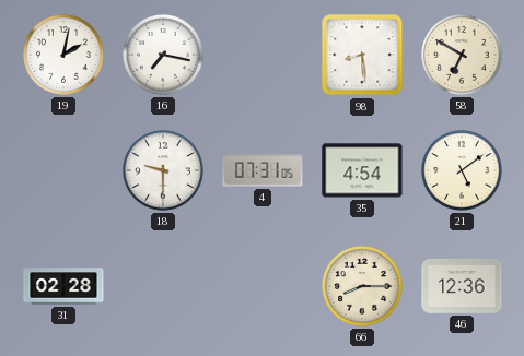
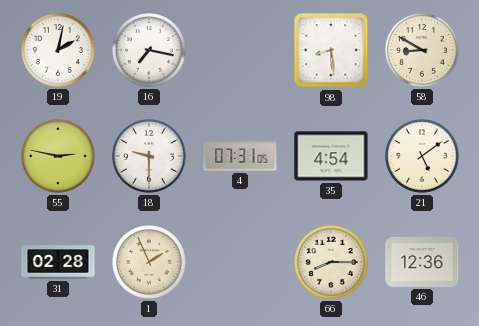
58: 6:50 -> 8:50 (423, 51)
55: none -> 2:47 (59, 157)
1: none -> 1:56 (150, 263)
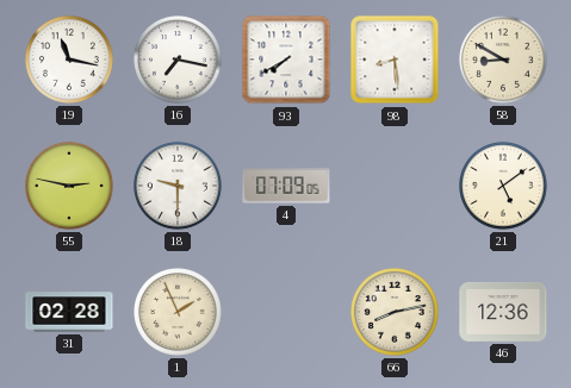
19: 2:02 -> 11:17 (70, 61)
93: none -> 7:40 (286, 60)
4: 07:31 -> 07:09 (286, 186)
35: 4:54 -> none (331, 156)
66: 8:15 -> 8:13 (396, 313)
